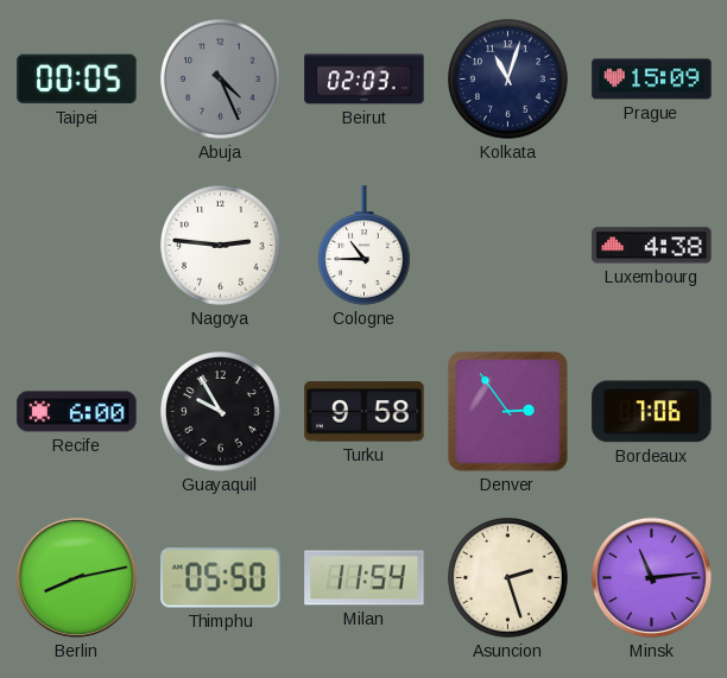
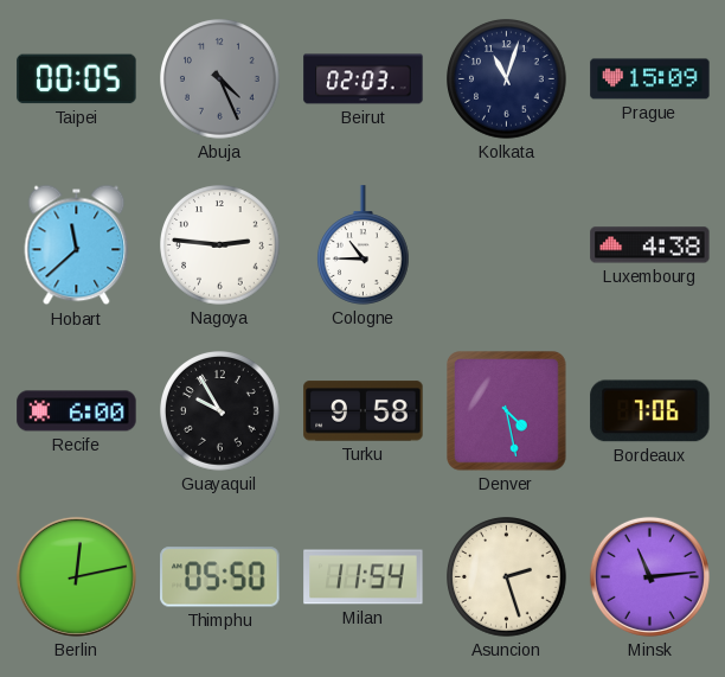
Hobart: none -> 11:38 (77, 245)
Denver: 2:54 -> 4:28 (507, 411)
Berlin: 8:13 -> 12:13 (76, 576)
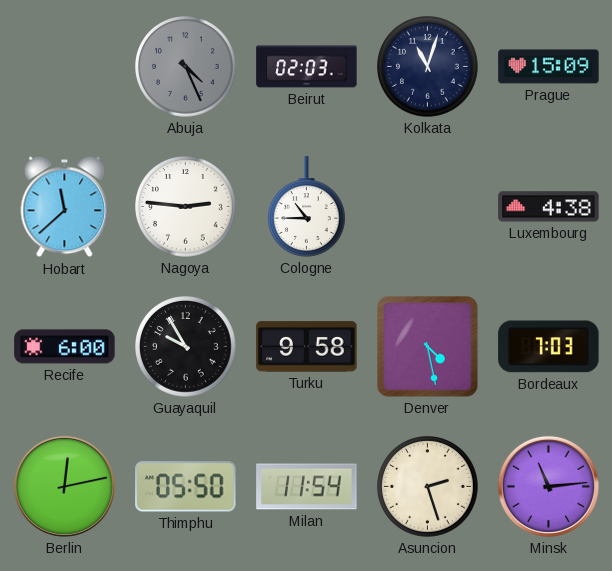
Taipei: 00:05 -> none (77, 79)
Bordeaux: 7:06 -> 7:03 (549, 347)
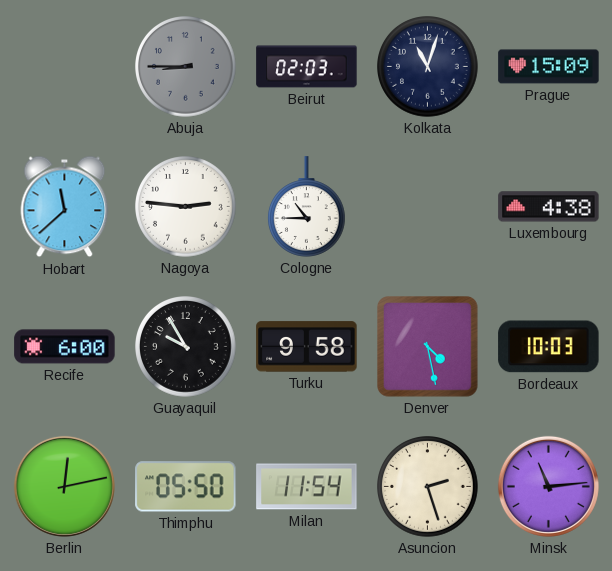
Abuja: 4:26 -> 8:45 (186, 67)
Bordeaux: 7:03 -> 10:03 (549, 347)
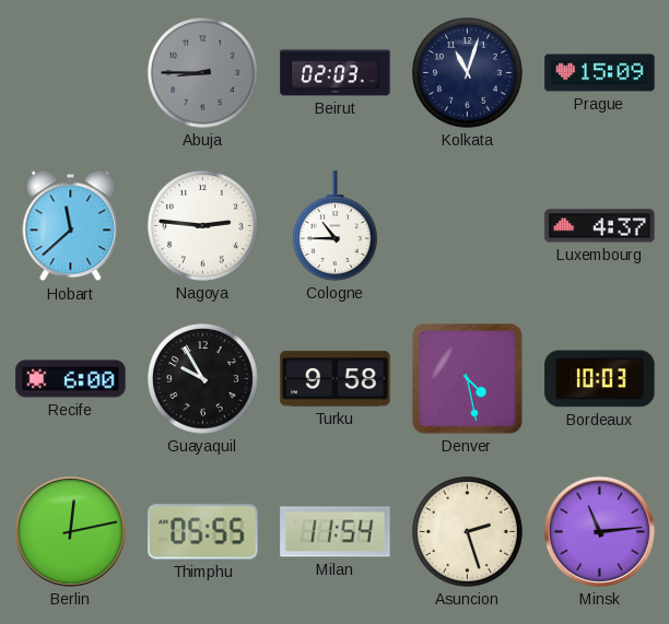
Luxembourg: 4:38 -> 4:37 (600, 226)
Thimphu: 05:50 -> 05:55 (203, 532)
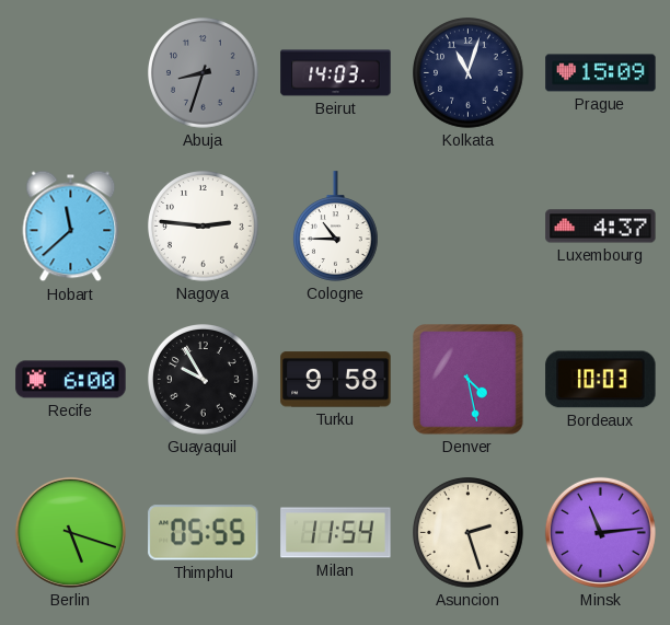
Abuja: 8:45 -> 8:33 (204, 73)
Beirut: 02:03 -> 14:03 (336, 73)
Berlin: 12:13 -> 5:18 (70, 532)
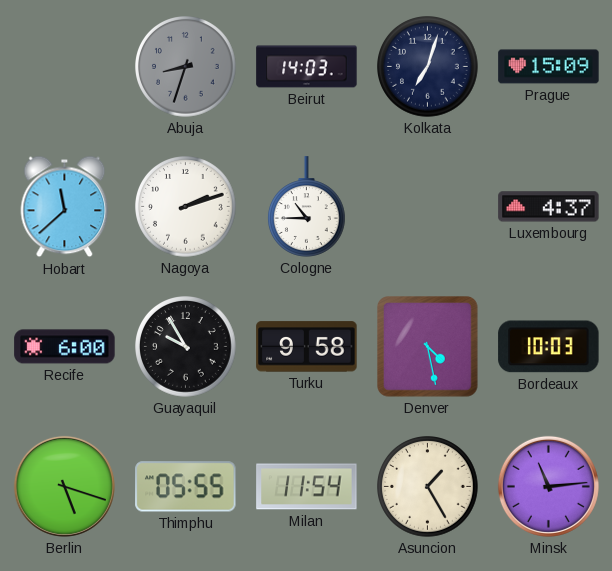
Kolkata: 11:03 -> 7:03 (428, 67)
Nagoya: 2:46 -> 2:12 (186, 207)
Asuncion: 2:27 -> 1:25 (428, 487)
